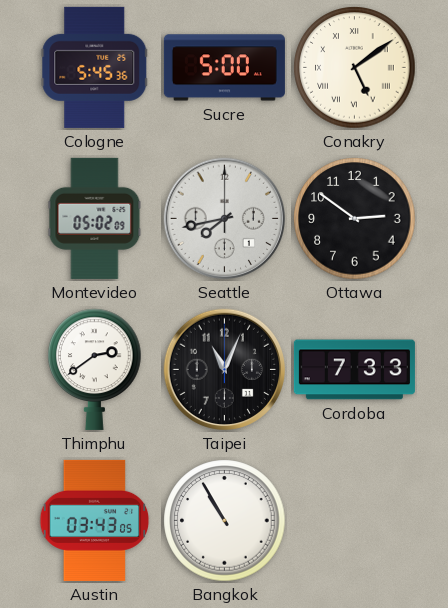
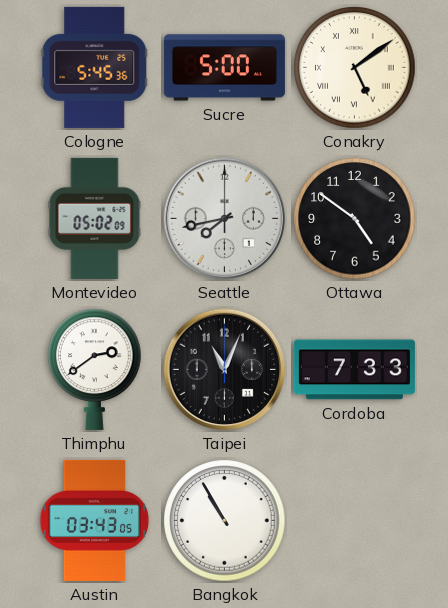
Ottawa: 2:51 -> 4:51 (355, 219)
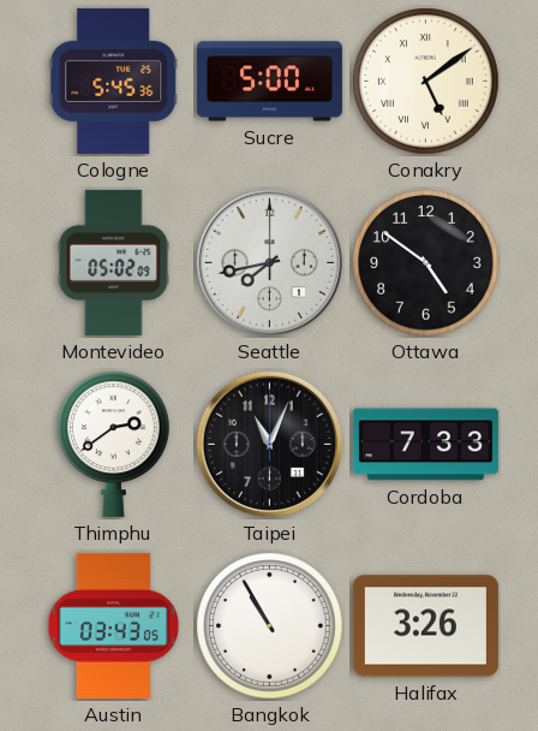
Halifax: none -> 3:26 (425, 626)
